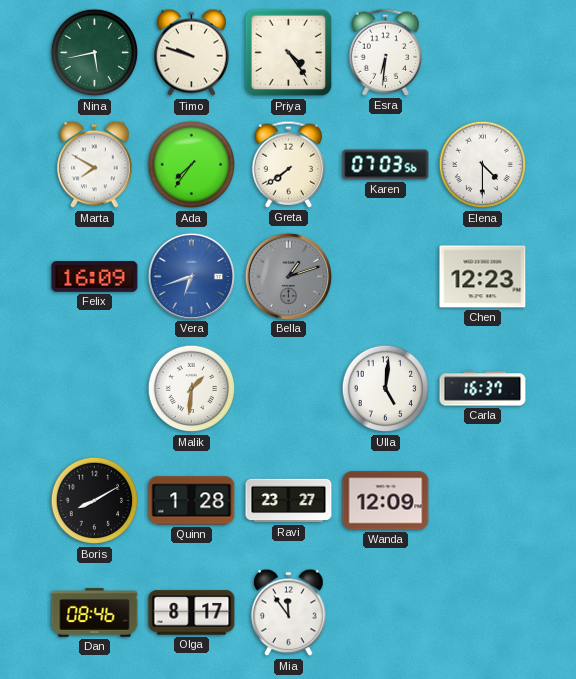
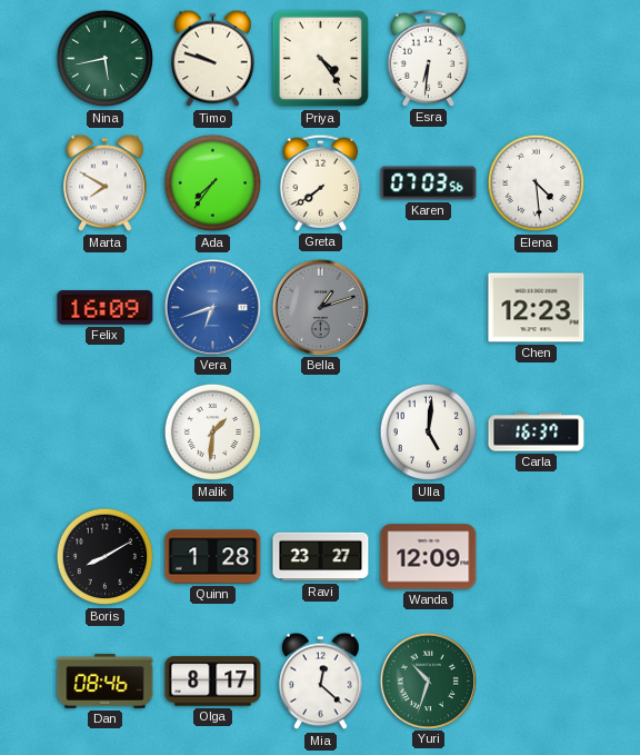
Elena: 4:30 -> 4:29 (537, 183)
Mia: 11:54 -> 12:22 (321, 682)
Yuri: none -> 10:33 (428, 681)
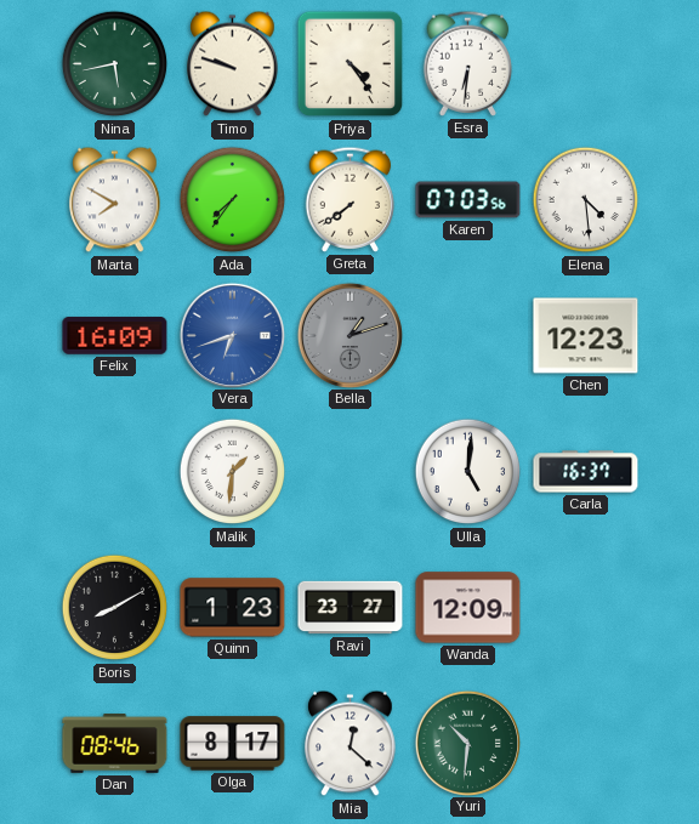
Quinn: 1:28 -> 1:23 (233, 608)
Yuri: 10:33 -> 10:31 (467, 743)
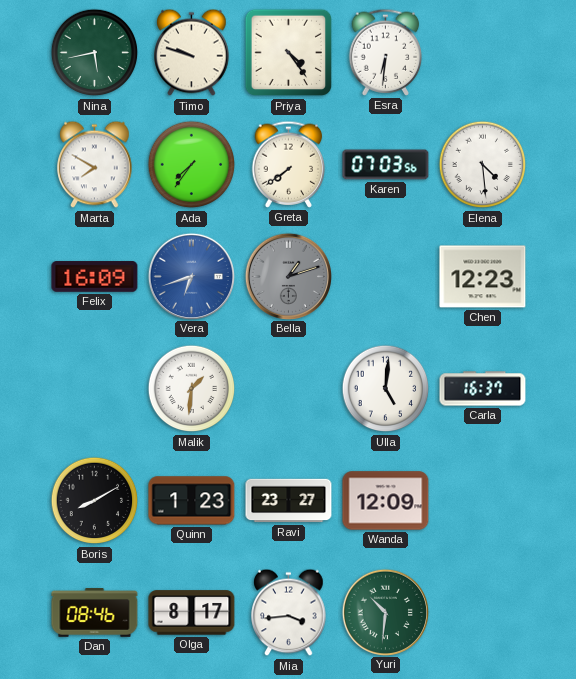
Mia: 12:22 -> 3:44 (289, 613)
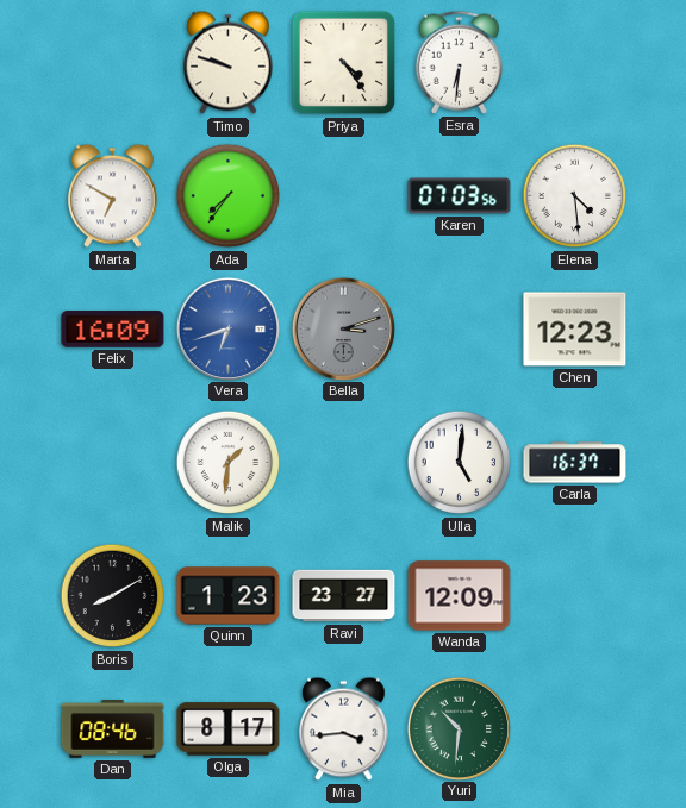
Nina: 5:43 -> none (95, 53)
Marta: 7:50 -> 6:50 (113, 196)
Greta: 7:39 -> none (289, 164)
Bella: 1:12 -> 3:12 (343, 328)
